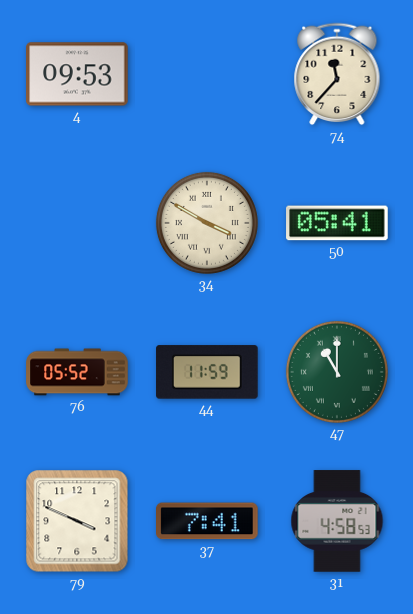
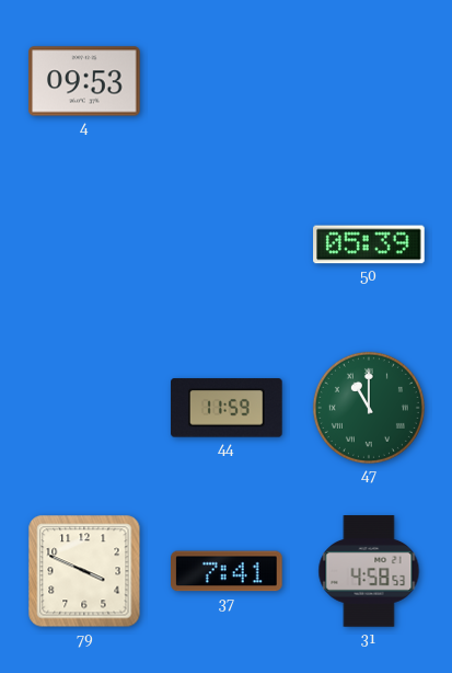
74: 11:37 -> none (337, 74)
34: 3:50 -> none (207, 223)
50: 05:41 -> 05:39 (369, 244)
76: 05:52 -> none (77, 372)
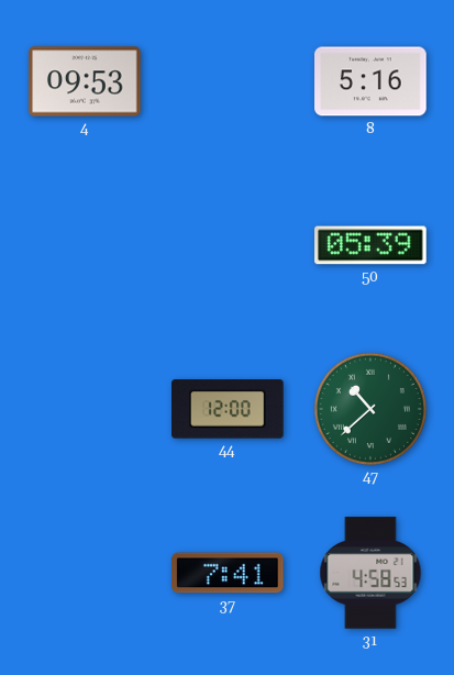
8: none -> 5:16 (370, 81)
44: 11:59 -> 12:00 (228, 409)
47: 11:00 -> 10:38 (370, 409)
79: 3:49 -> none (84, 571)
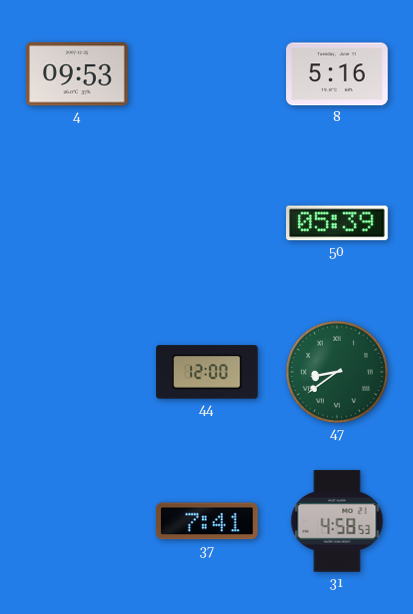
47: 10:38 -> 8:39 (337, 372)
